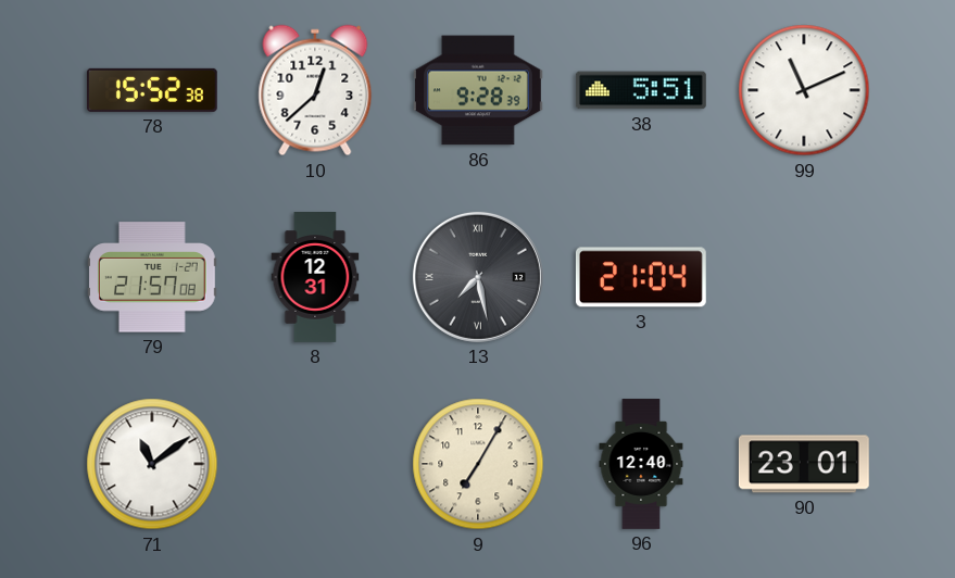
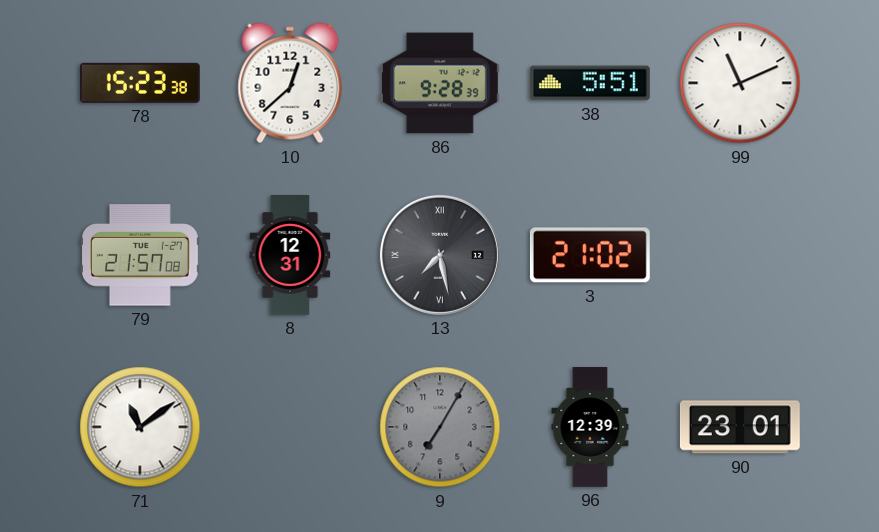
78: 15:52 -> 15:23 (140, 83)
3: 21:04 -> 21:02 (590, 255)
9 dial: cream -> grey (440, 427)
96: 12:40 -> 12:39 (590, 427)
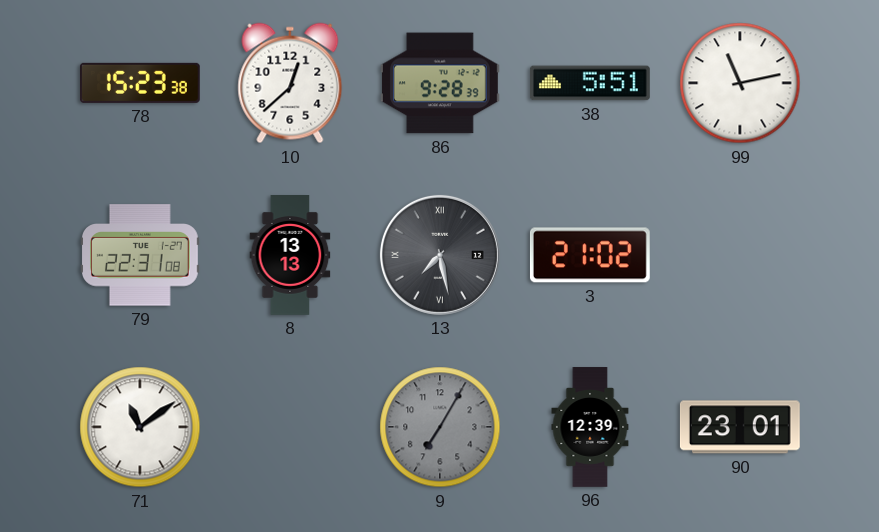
99: 11:11 -> 11:13 (740, 83)
79: 21:57 -> 22:31 (140, 255)
8: 12:31 -> 13:13 (290, 256)
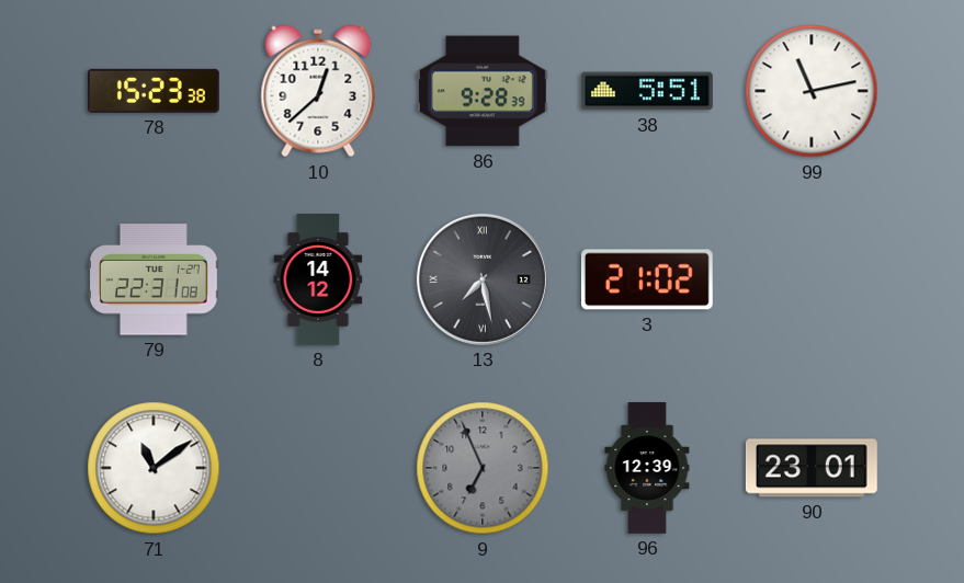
8: 13:13 -> 14:12 (318, 281)
9: 7:05 -> 6:56 (483, 468)
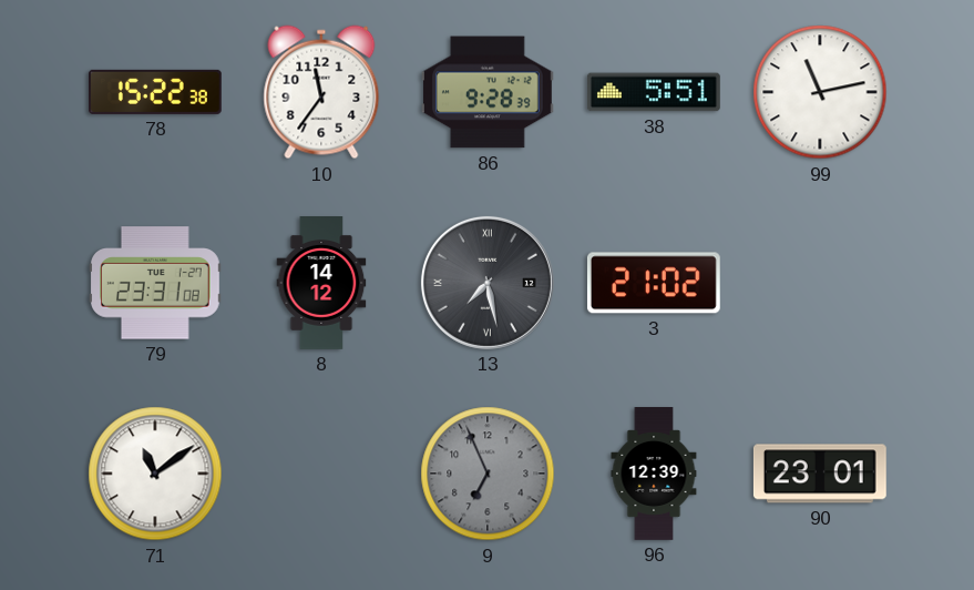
78: 15:23 -> 15:22 (155, 92)
10: 12:38 -> 11:36 (321, 92)
79: 22:31 -> 23:31 (155, 283)
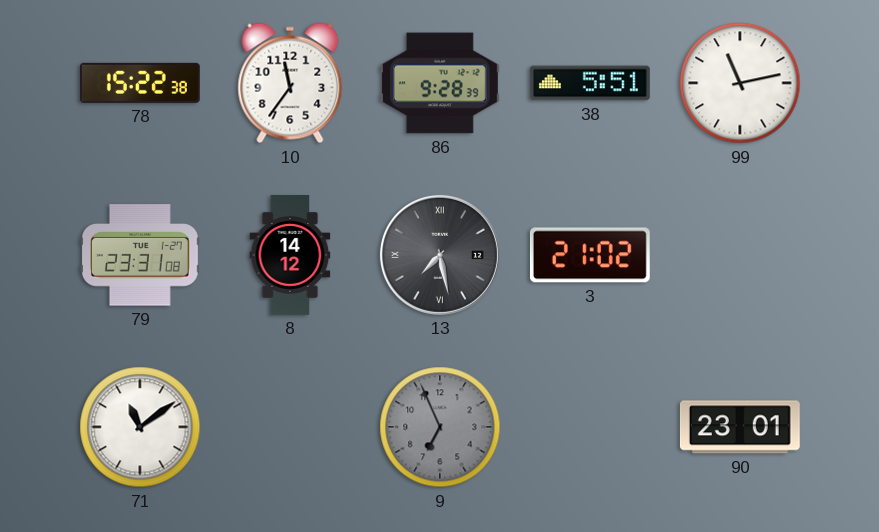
96: 12:39 -> none (654, 474)
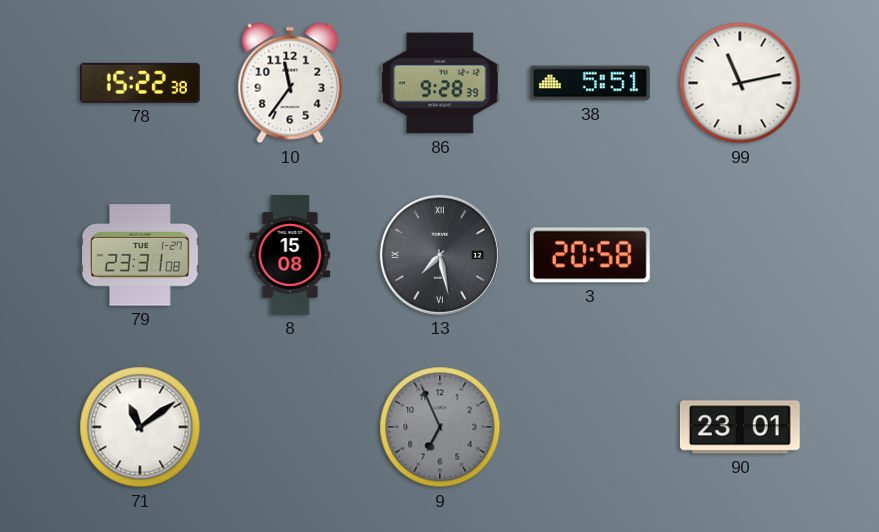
8: 14:12 -> 15:08 (290, 256)
3: 21:02 -> 20:58 (590, 255)
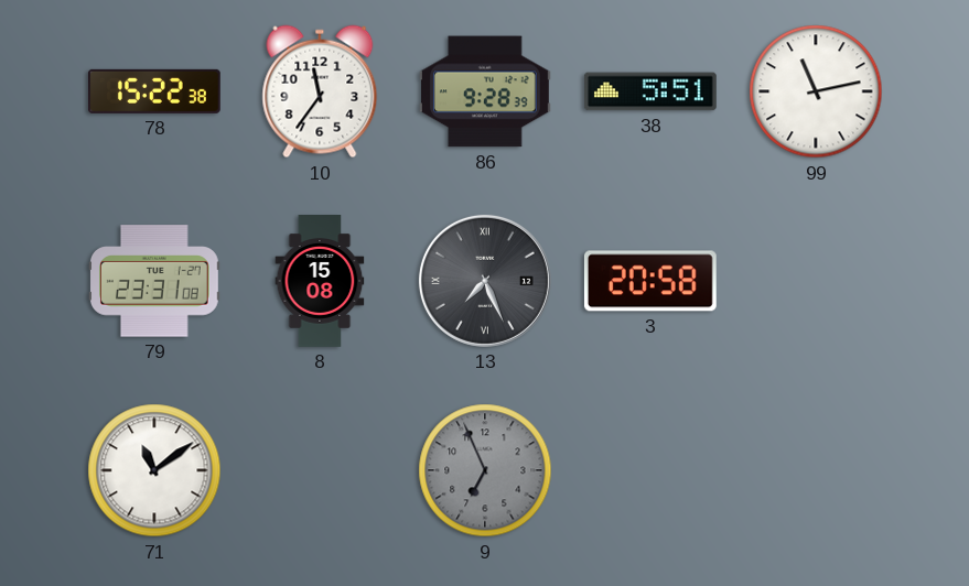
13: 7:28 -> 7:26 (485, 281)
90: 23:01 -> none (740, 427)
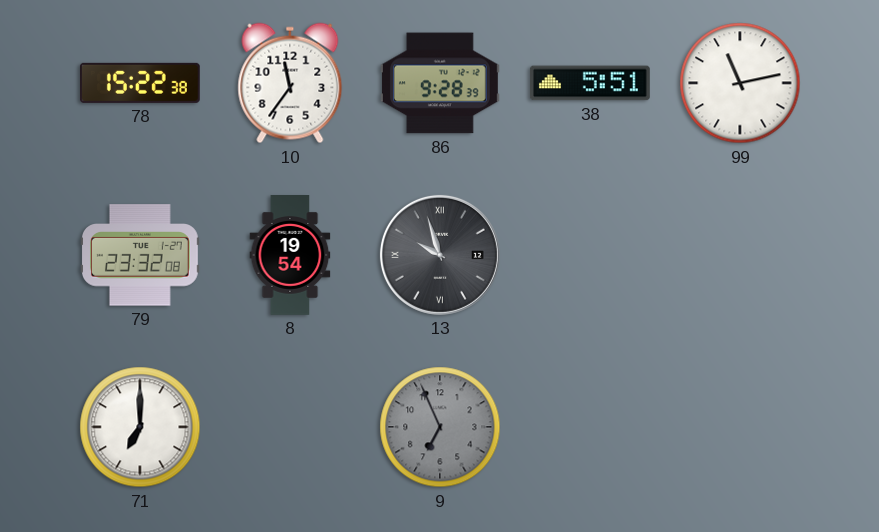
79: 23:31 -> 23:32 (140, 255)
8: 15:08 -> 19:54 (290, 256)
13: 7:26 -> 9:57 (440, 255)
3: 20:58 -> none (650, 281)
71: 11:09 -> 7:00 (140, 427)
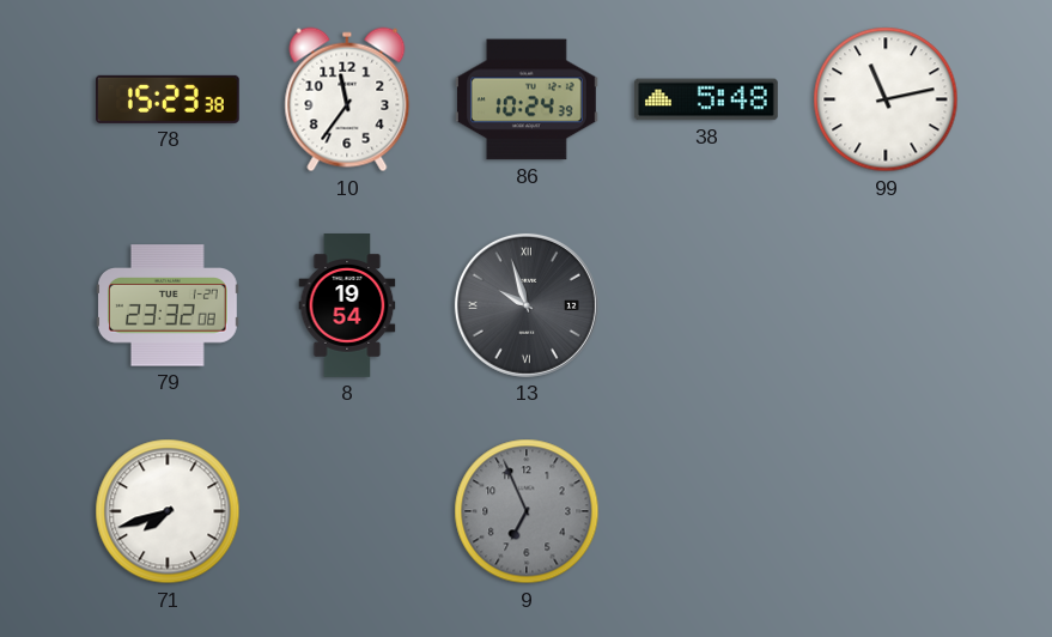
78: 15:22 -> 15:23 (168, 99)
86: 9:28 -> 10:24 (527, 99)
38: 5:51 -> 5:48 (706, 99)
71: 7:00 -> 7:42 (168, 511)
